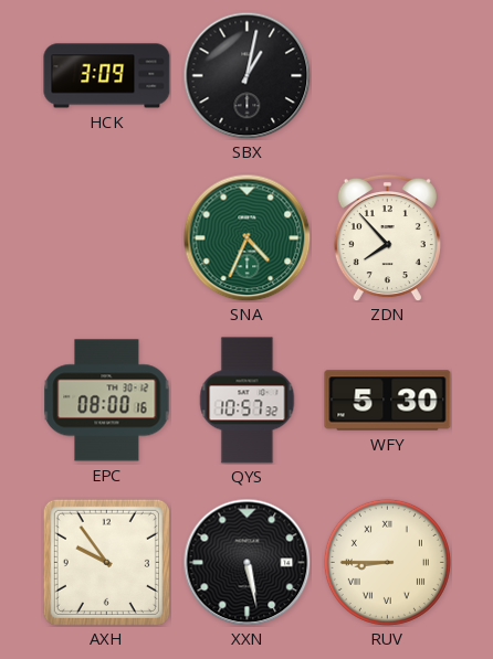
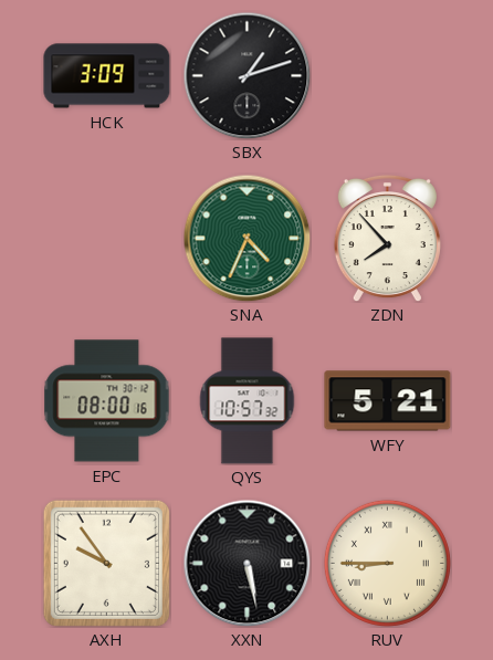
SBX: 1:02 -> 1:12 (246, 75)
WFY: 5:30 -> 5:21 (388, 401)
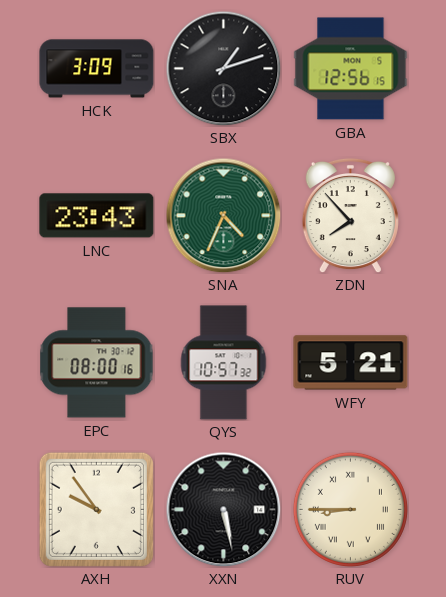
GBA: none -> 12:56 (351, 69)
LNC: none -> 23:43 (97, 216)
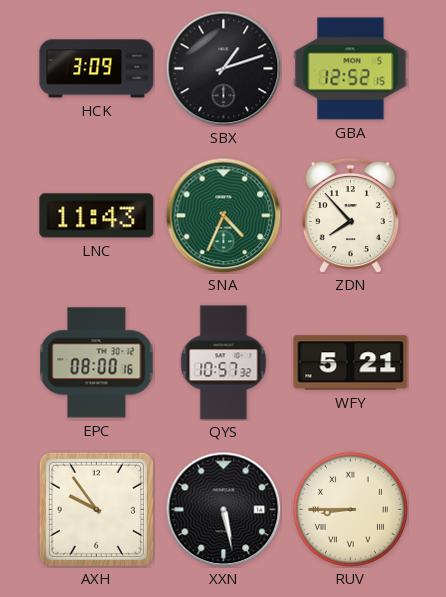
GBA: 12:56 -> 12:52 (351, 69)
LNC: 23:43 -> 11:43 (97, 216)
